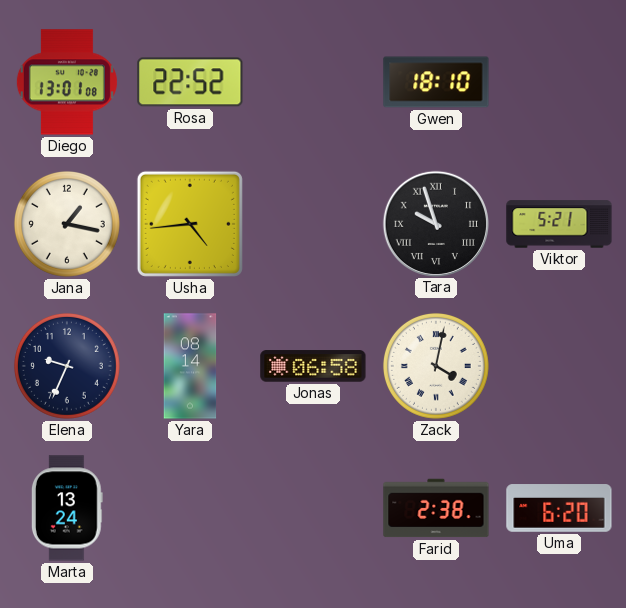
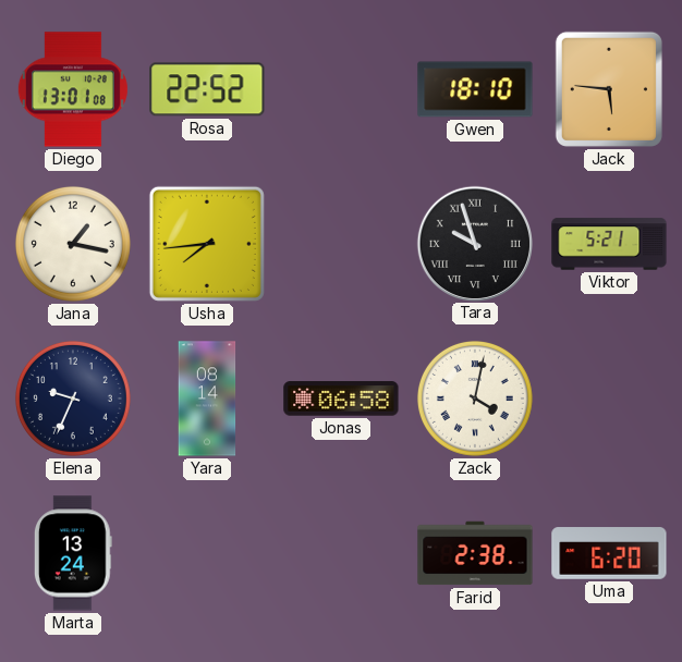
Jack: none -> 5:46 (609, 89)
Usha: 4:44 -> 7:44 (207, 244)
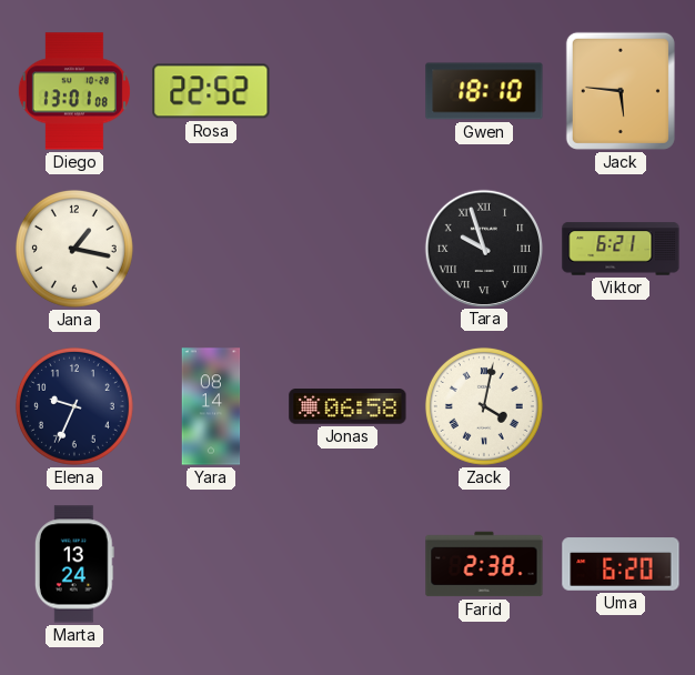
Usha: 7:44 -> none (207, 244)
Viktor: 5:21 -> 6:21 (621, 249)
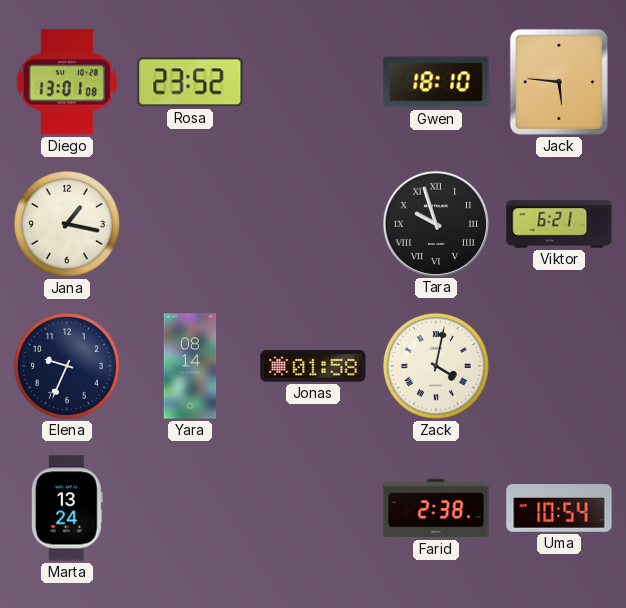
Rosa: 22:52 -> 23:52 (190, 82)
Jonas: 06:58 -> 01:58 (313, 366)
Uma: 6:20 -> 10:54 (559, 508)
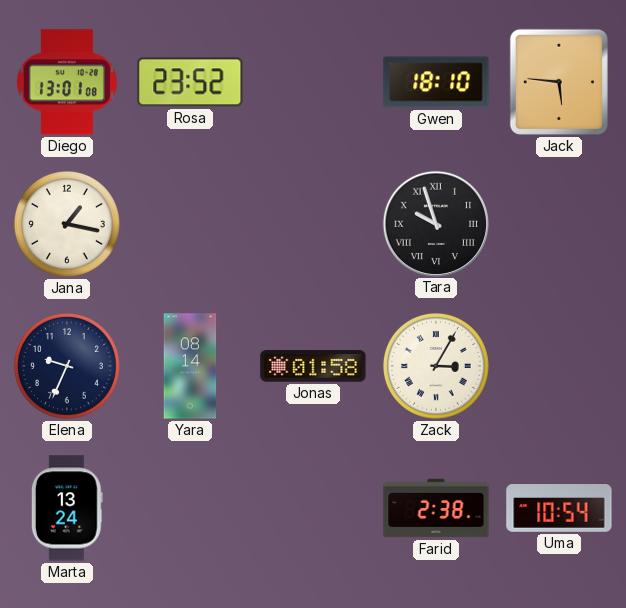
Viktor: 6:21 -> none (559, 224)
Zack: 4:02 -> 3:05 (436, 366)
